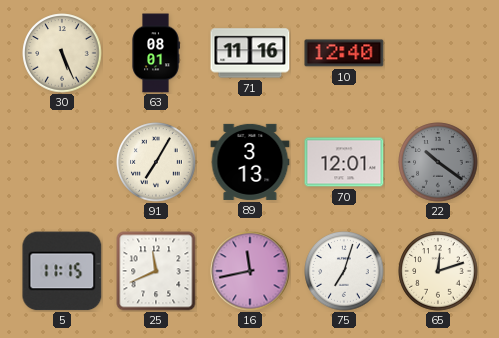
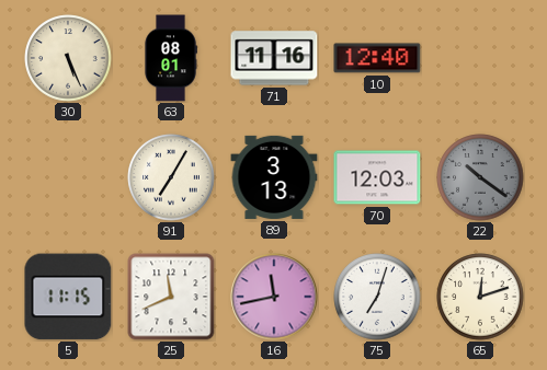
70: 12:01 -> 12:03 (377, 177)
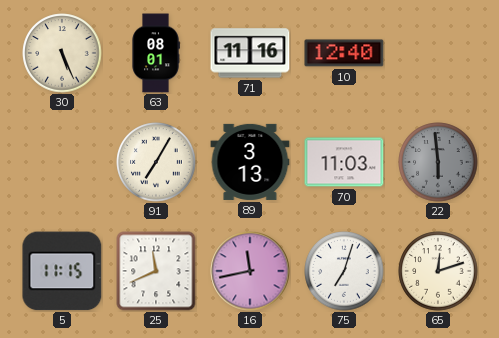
70: 12:03 -> 11:03 (344, 162)
22: 10:21 -> 5:59 (438, 162)
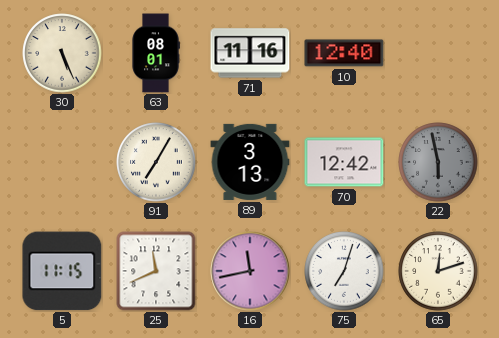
70: 11:03 -> 12:42 (344, 162)
22: 5:59 -> 5:58 (438, 162)
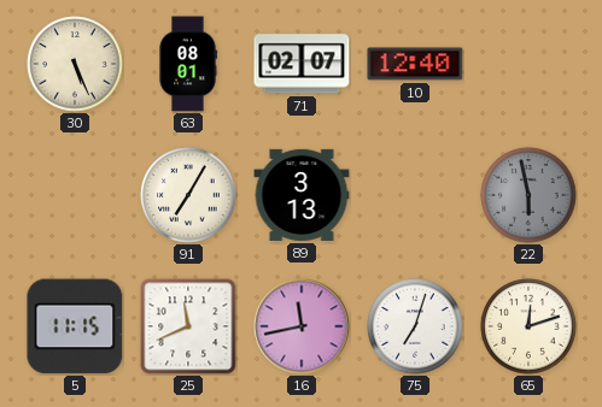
71: 11:16 -> 02:07 (302, 64)
70: 12:42 -> none (344, 162)
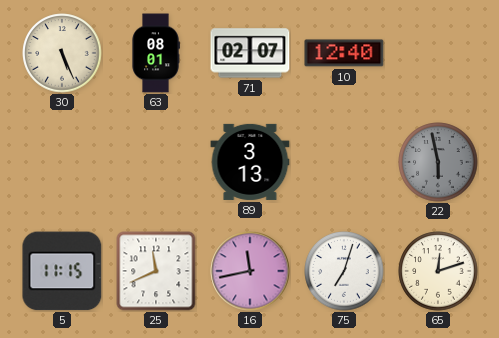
91: 7:05 -> none (188, 195)
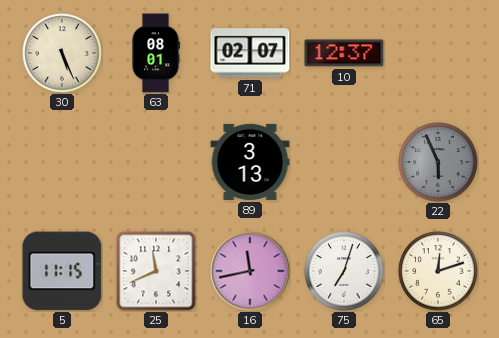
10: 12:40 -> 12:37 (344, 53)
22: 5:58 -> 5:56 (438, 162)
